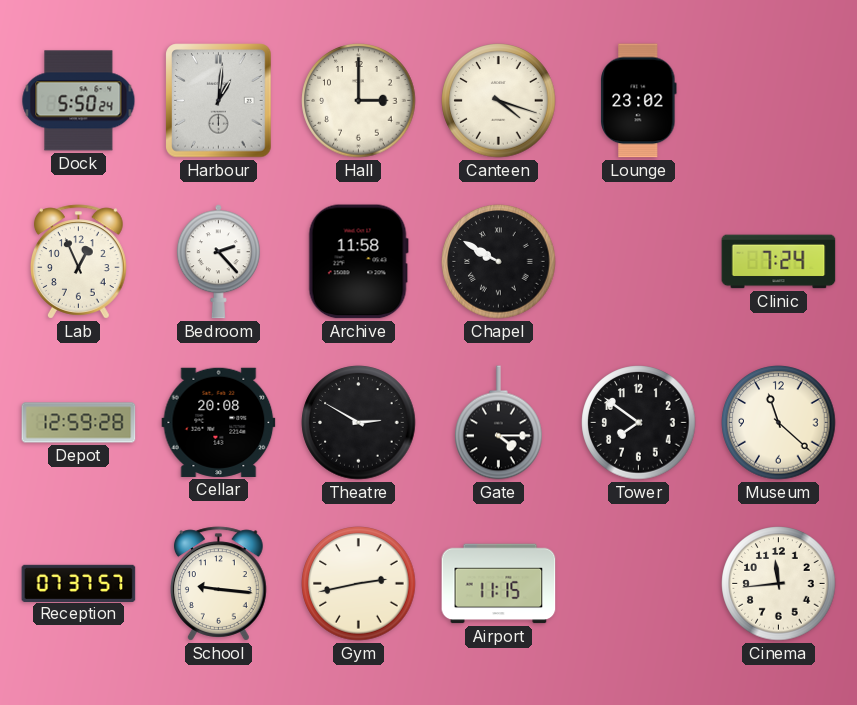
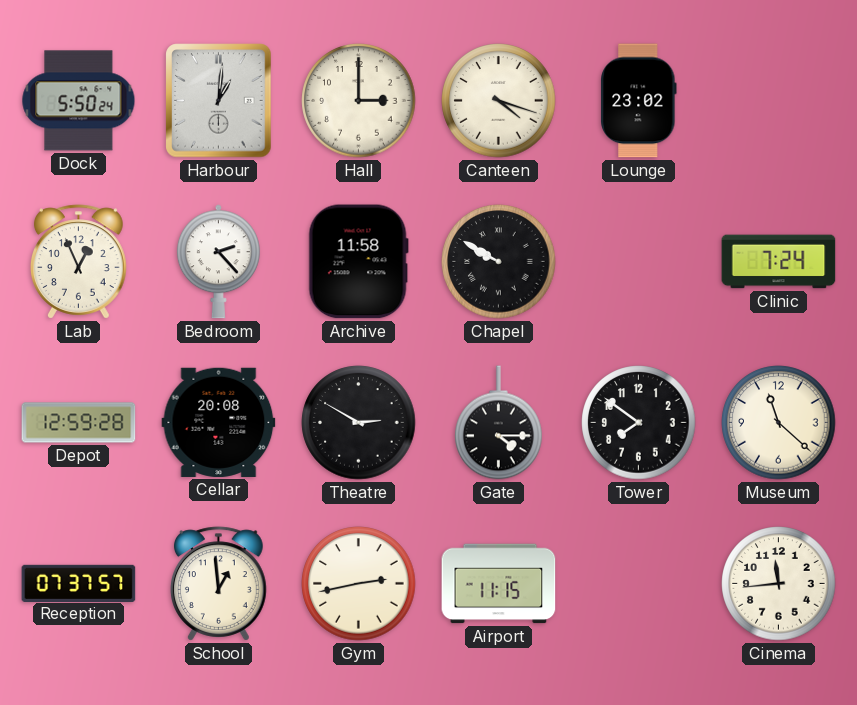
School: 9:16 -> 12:59 (218, 584)
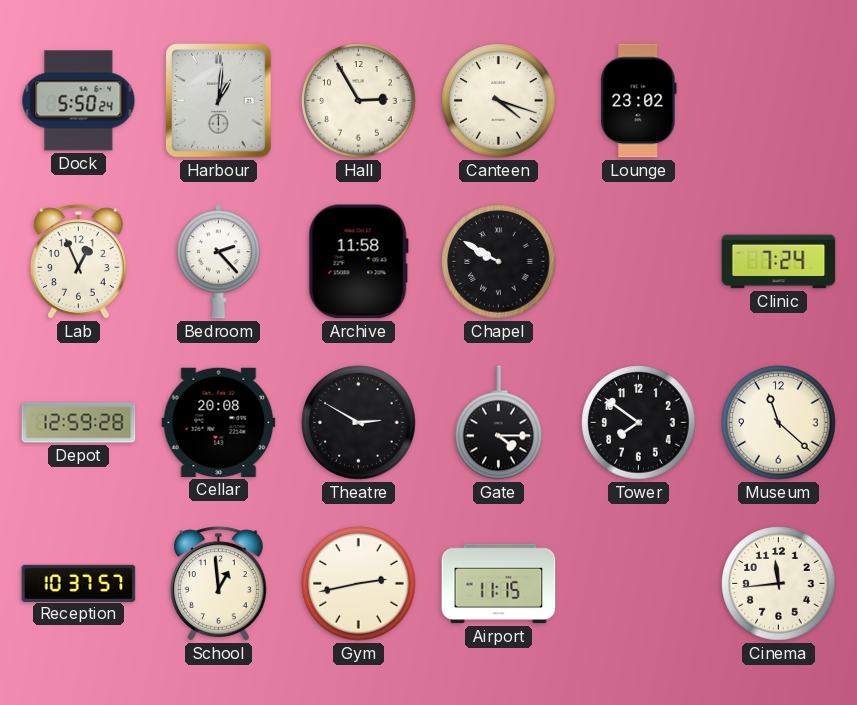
Hall: 3:00 -> 2:55 (359, 101)
Reception: 07:37 -> 10:37 (79, 583)
